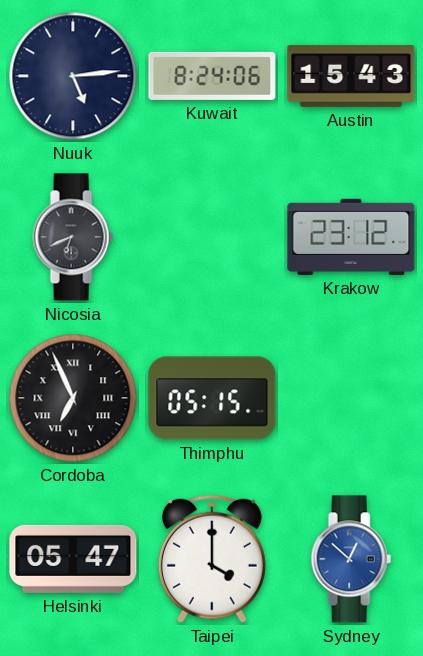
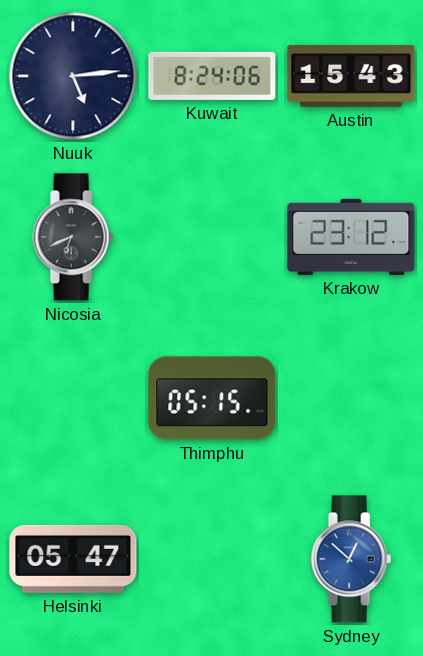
Cordoba: 6:56 -> none (73, 398)
Taipei: 4:00 -> none (212, 559)
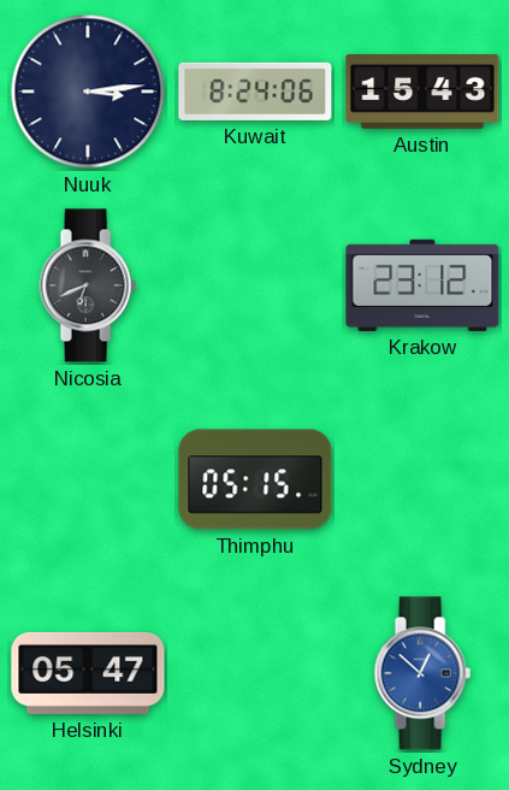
Nuuk: 5:14 -> 3:14 (88, 92)
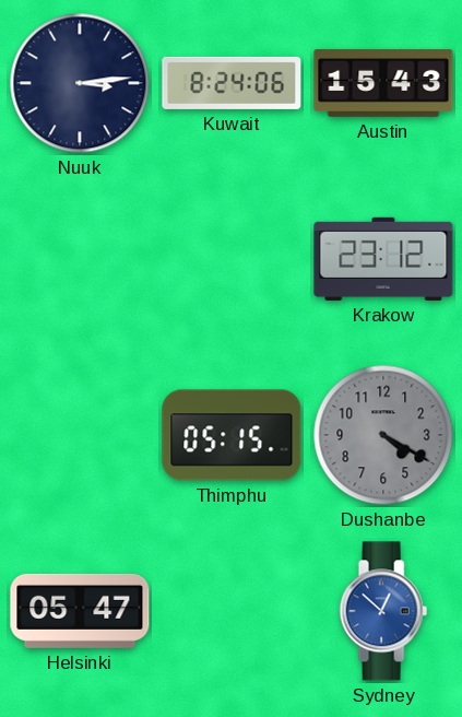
Nicosia: 6:41 -> none (88, 285)
Dushanbe: none -> 4:20 (383, 435)
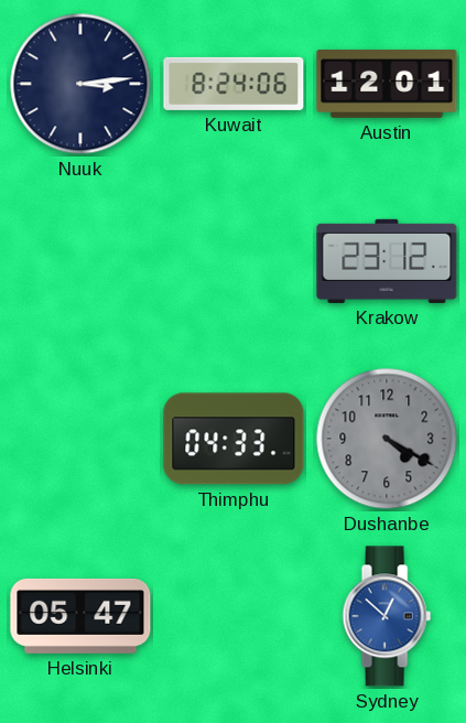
Austin: 15:43 -> 12:01 (387, 84)
Thimphu: 05:15 -> 04:33 (234, 439)
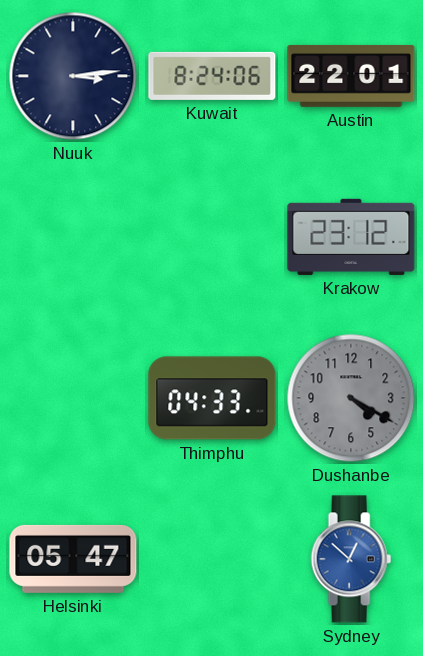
Austin: 12:01 -> 22:01 (351, 76)
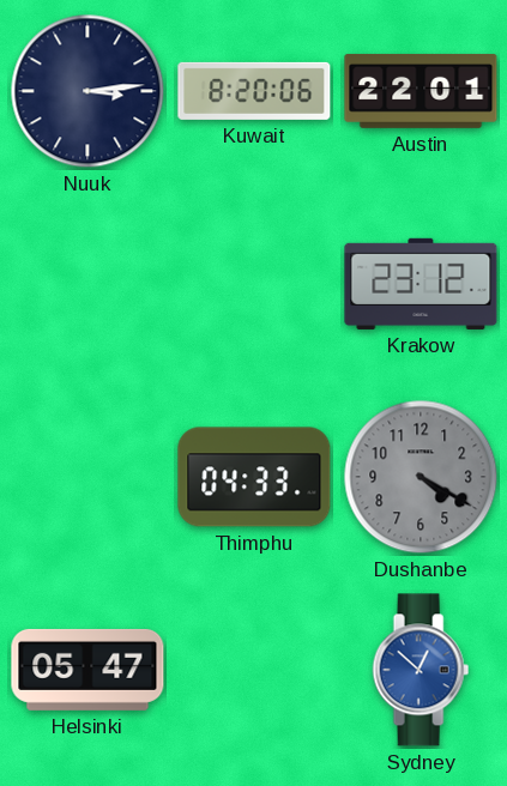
Kuwait: 8:24 -> 8:20 (254, 91)
